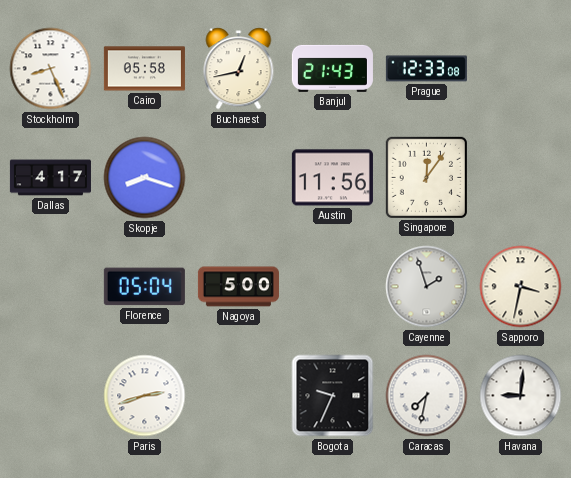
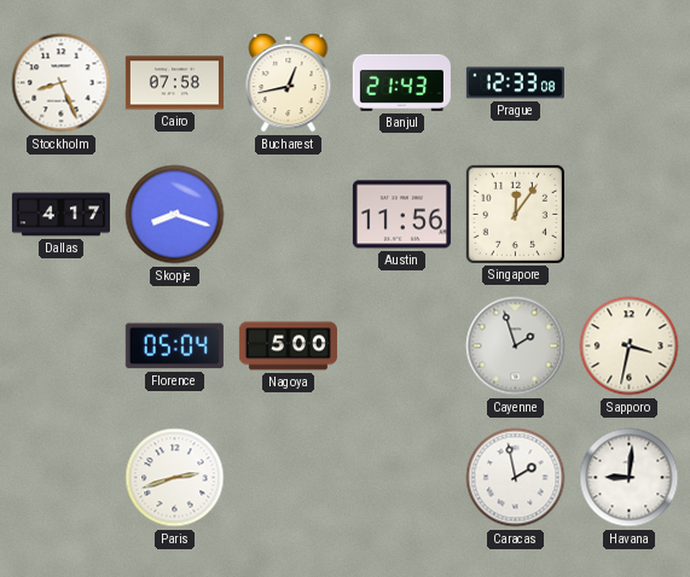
Cairo: 05:58 -> 07:58 (174, 83)
Bogota: 9:34 -> none (333, 396)
Caracas: 7:32 -> 1:58 (516, 478)
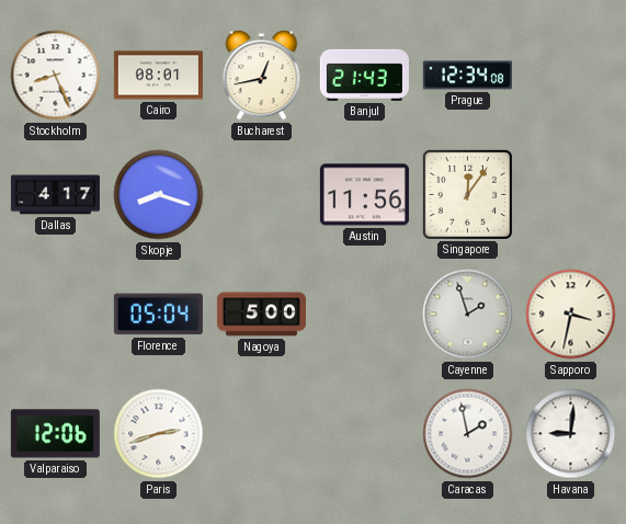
Cairo: 07:58 -> 08:01 (158, 76)
Prague: 12:33 -> 12:34 (467, 76)
Valparaiso: none -> 12:06 (55, 434)
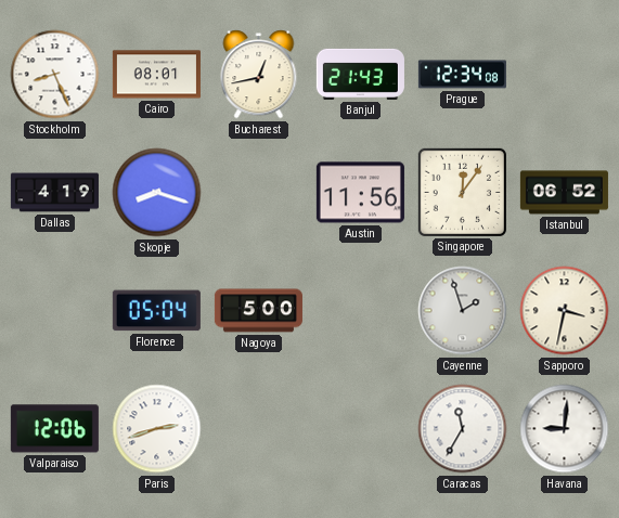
Dallas: 4:17 -> 4:19 (54, 193)
Istanbul: none -> 06:52 (564, 193)
Caracas: 1:58 -> 11:35 (463, 429)
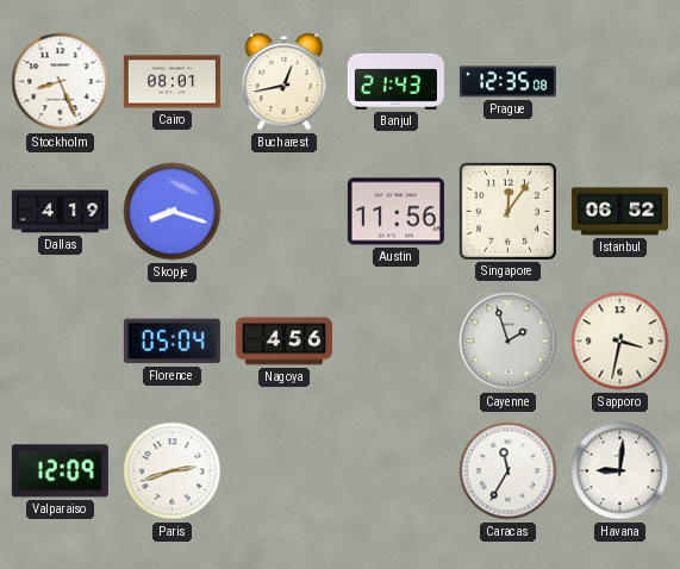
Prague: 12:34 -> 12:35 (507, 82)
Nagoya: 5:00 -> 4:56 (283, 342)
Valparaiso: 12:06 -> 12:09 (60, 471)
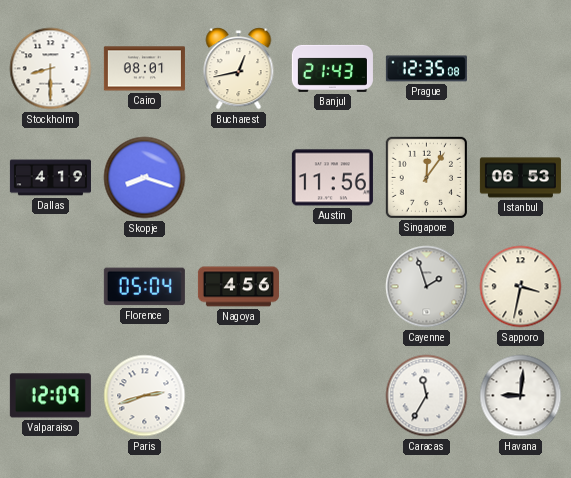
Stockholm: 8:26 -> 8:30 (51, 69)
Istanbul: 06:52 -> 06:53 (520, 178)
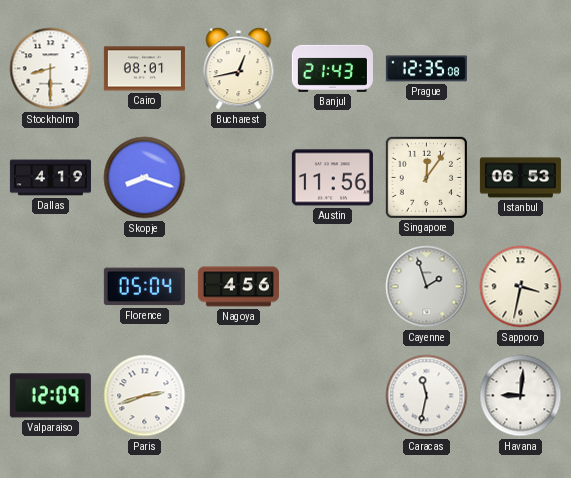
Caracas: 11:35 -> 11:32 (427, 396)
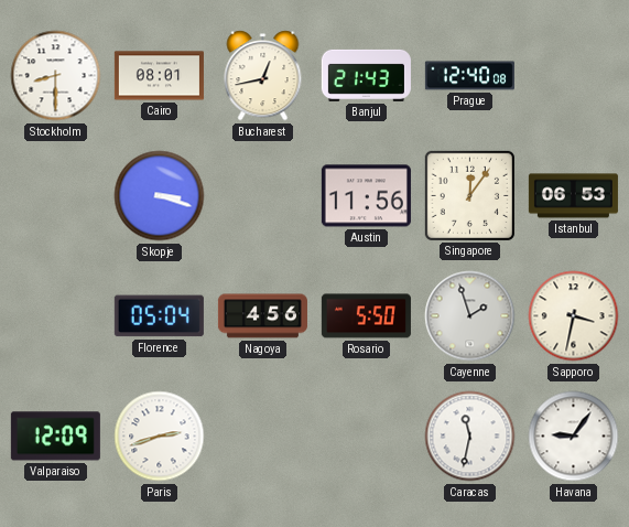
Prague: 12:35 -> 12:40 (469, 76)
Dallas: 4:19 -> none (50, 178)
Skopje: 8:18 -> 3:18 (160, 196)
Rosario: none -> 5:50 (366, 316)
Havana: 9:01 -> 9:06 (574, 437)
